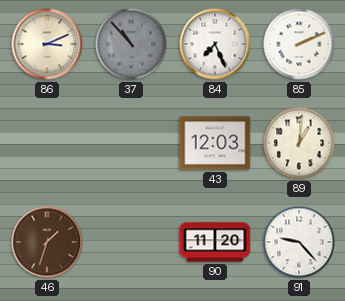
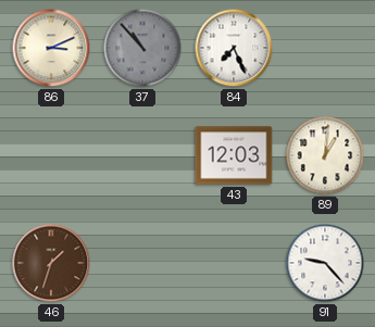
85: 2:11 -> none (299, 44)
90: 11:20 -> none (215, 242)
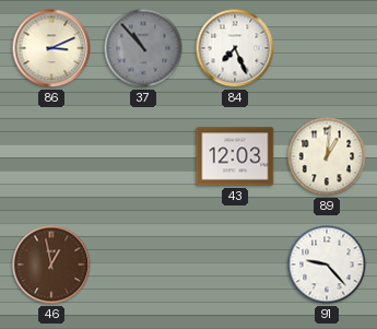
46: 1:33 -> 12:58 (51, 265)
